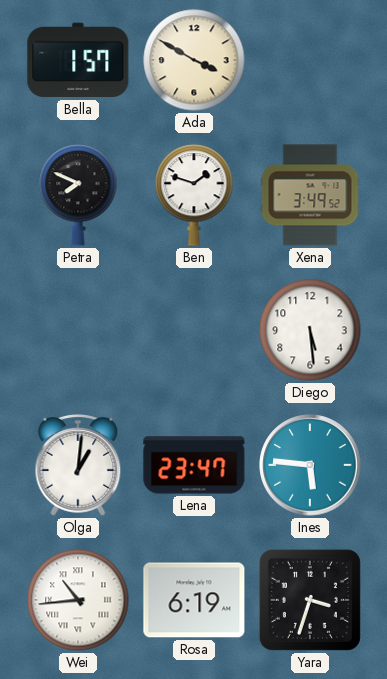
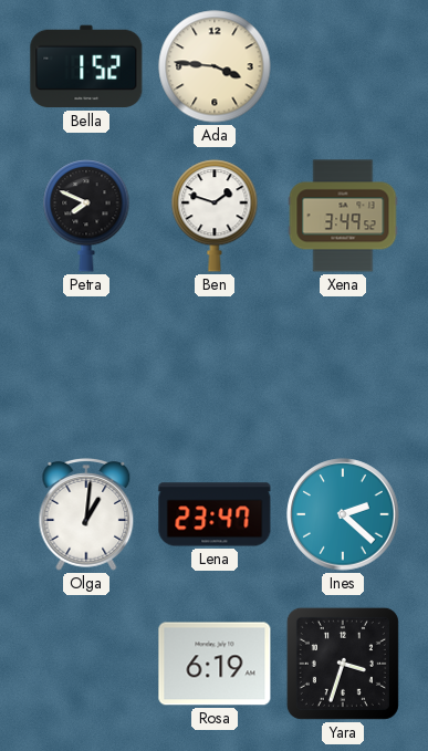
Bella: 1:57 -> 1:52 (86, 66)
Ada: 3:50 -> 3:46 (215, 66)
Diego: 5:29 -> none (310, 330)
Ines: 5:46 -> 2:22 (343, 514)
Wei: 10:44 -> none (78, 600)
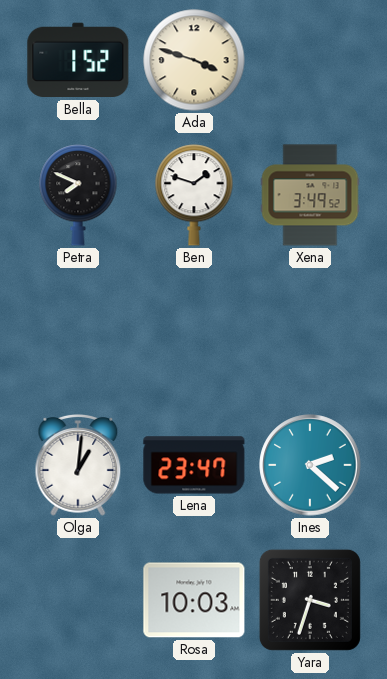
Ada: 3:46 -> 3:48 (194, 60)
Rosa: 6:19 -> 10:03 (194, 600)
